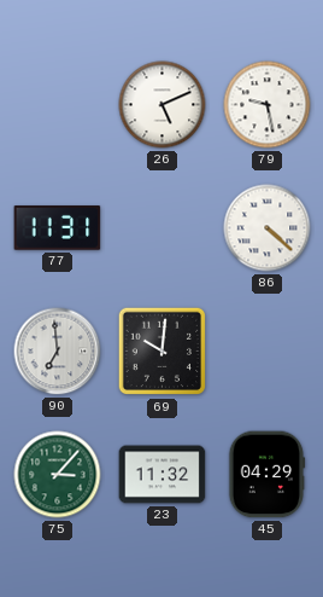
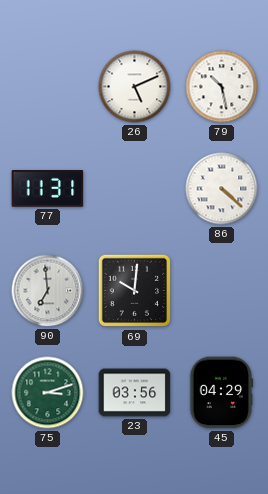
79: 9:28 -> 10:28 (222, 87)
75: 3:07 -> 3:12 (48, 393)
23: 11:32 -> 03:56 (135, 393)
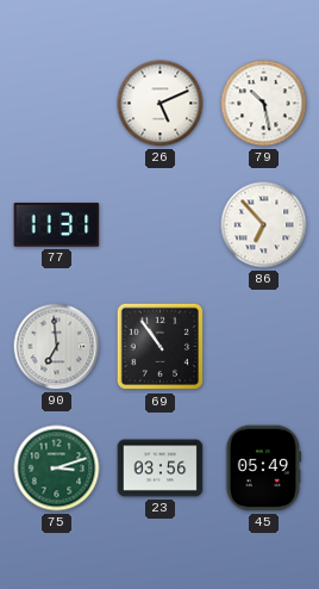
86: 4:22 -> 6:53 (264, 225)
69: 10:01 -> 10:54 (161, 347)
45: 04:29 -> 05:49 (263, 469)
